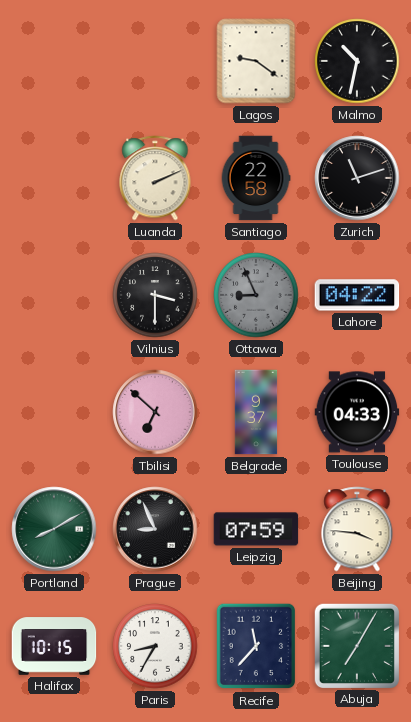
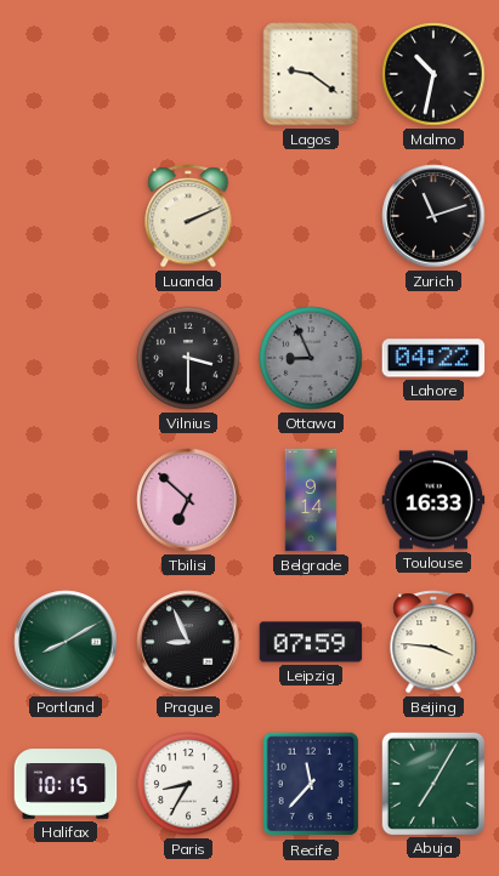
Santiago: 22:58 -> none (256, 178)
Belgrade: 9:37 -> 9:14 (311, 500)
Toulouse: 04:33 -> 16:33 (433, 500)
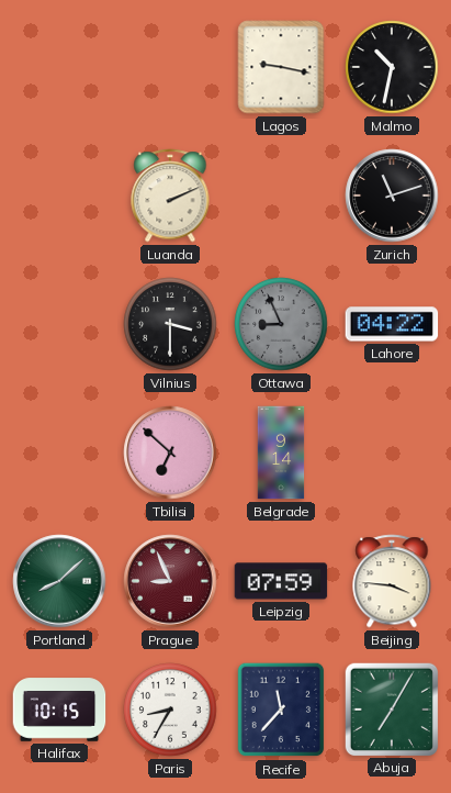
Lagos: 9:21 -> 9:17 (281, 67)
Toulouse: 16:33 -> none (433, 500)
Portland: 8:10 -> 8:08 (59, 581)
Prague dial: black -> burgundy (170, 581)
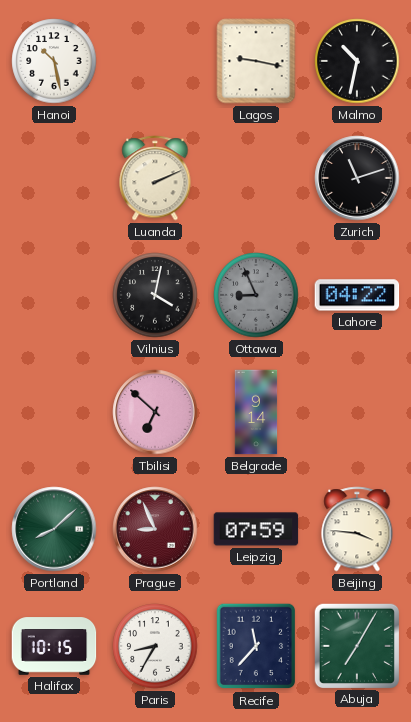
Hanoi: none -> 10:28 (54, 61)
Vilnius: 3:30 -> 4:02 (155, 295)
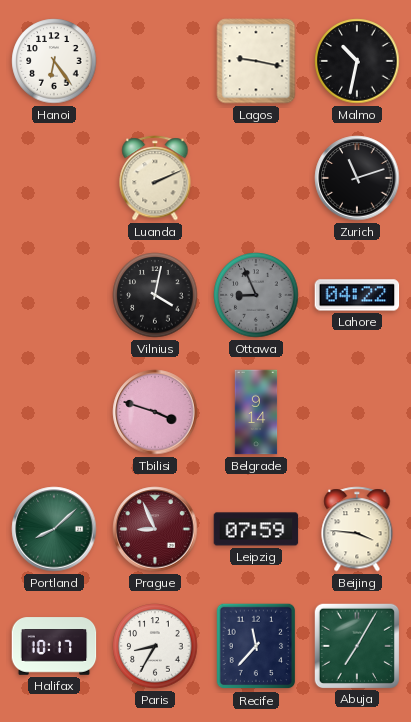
Hanoi: 10:28 -> 6:24 (54, 61)
Tbilisi: 6:52 -> 3:48 (155, 412)
Halifax: 10:15 -> 10:17 (54, 646)
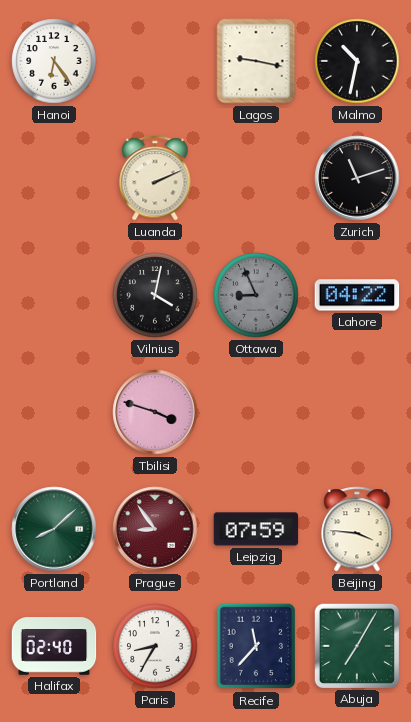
Belgrade: 9:14 -> none (256, 412)
Prague: 8:56 -> 8:54 (155, 529)
Halifax: 10:17 -> 02:40 (54, 646)
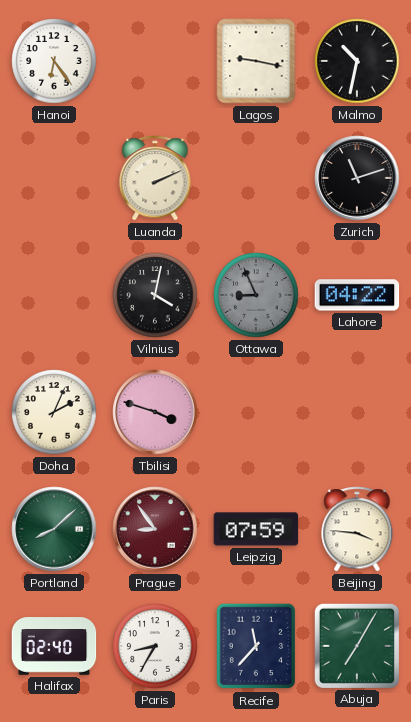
Doha: none -> 2:04 (54, 412)
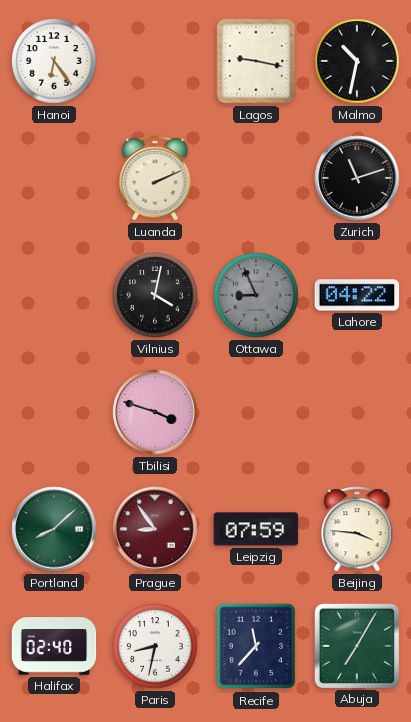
Doha: 2:04 -> none (54, 412)
Paris: 8:35 -> 8:32 (155, 646)
